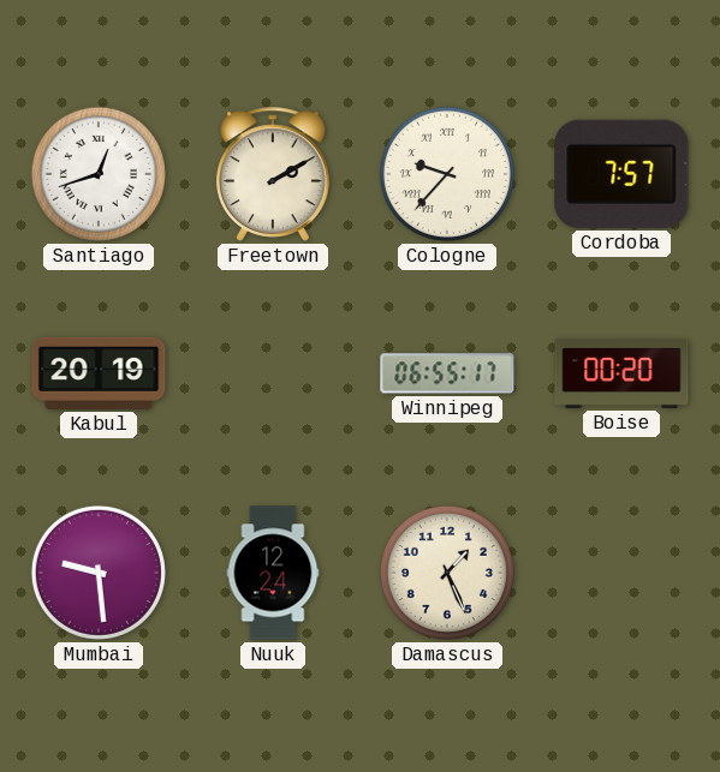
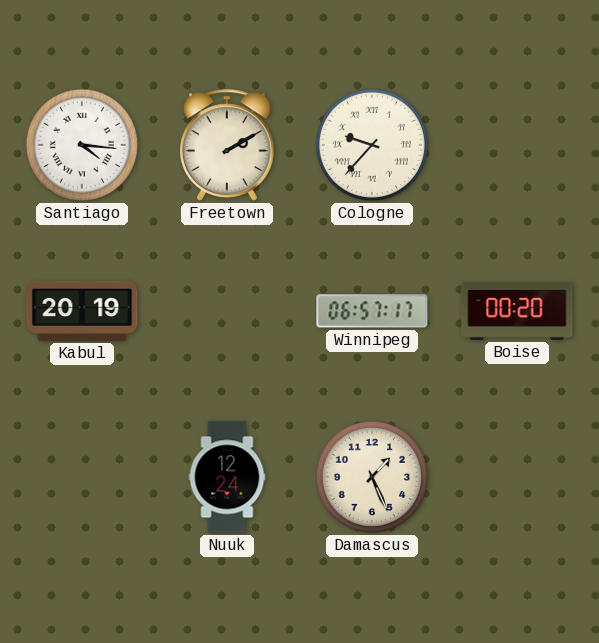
Santiago: 12:42 -> 4:16 (82, 145)
Cordoba: 7:57 -> none (621, 174)
Winnipeg: 06:55 -> 06:57 (372, 311)
Mumbai: 9:29 -> none (99, 573)
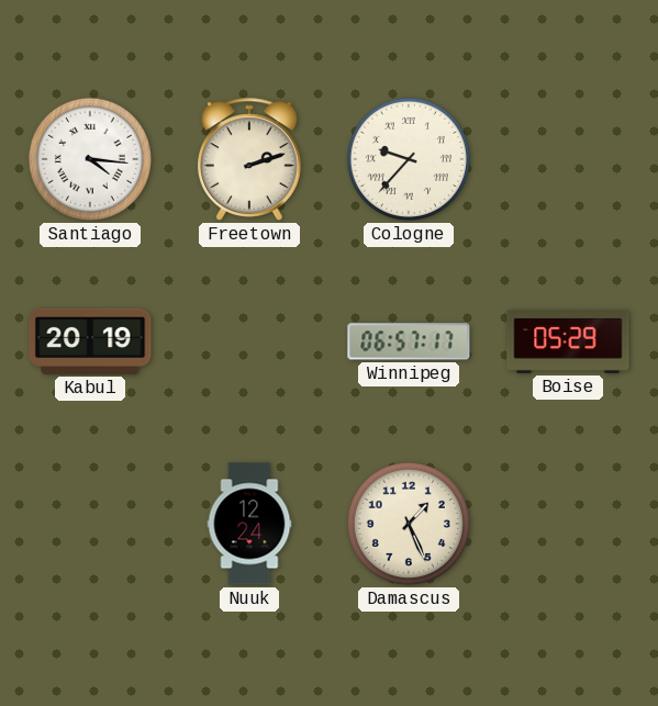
Freetown: 2:10 -> 2:12 (250, 159)
Boise: 00:20 -> 05:29 (568, 341)
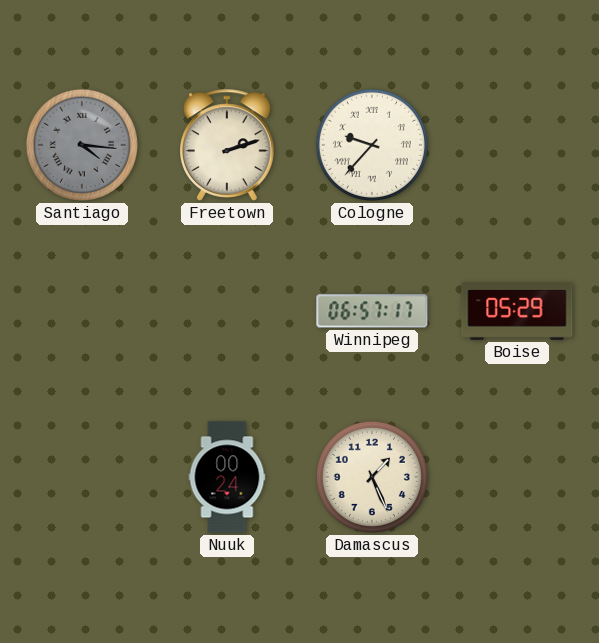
Santiago dial: white -> grey (82, 145)
Kabul: 20:19 -> none (90, 341)
Nuuk: 12:24 -> 00:24 (227, 477)
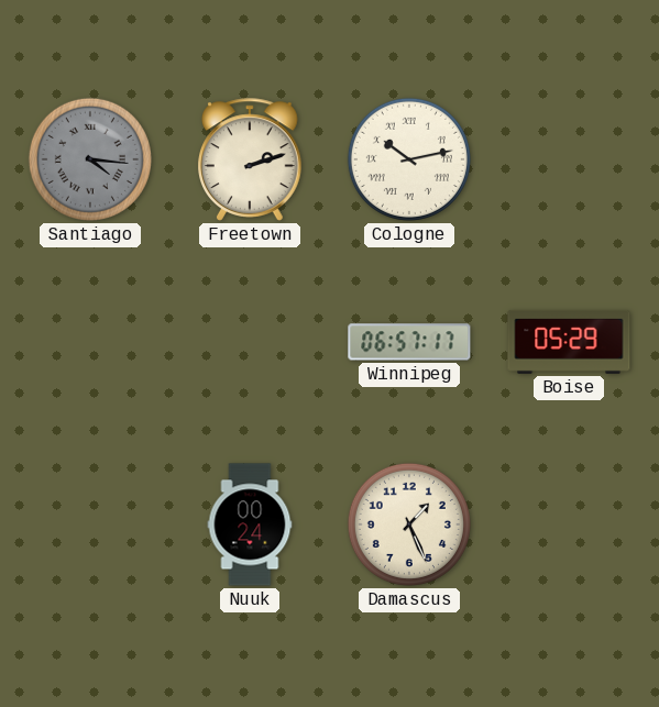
Cologne: 9:37 -> 10:13 (409, 159)
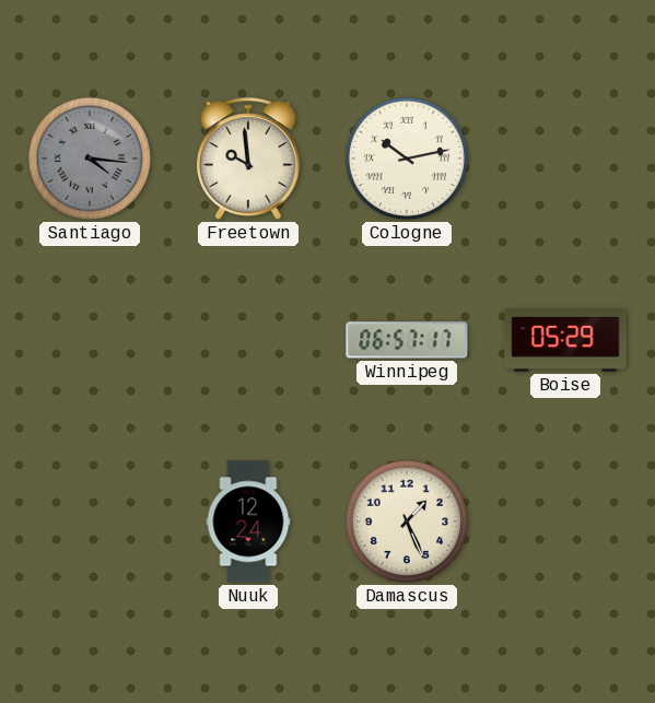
Freetown: 2:12 -> 9:59 (249, 159)
Nuuk: 00:24 -> 12:24 (248, 522)
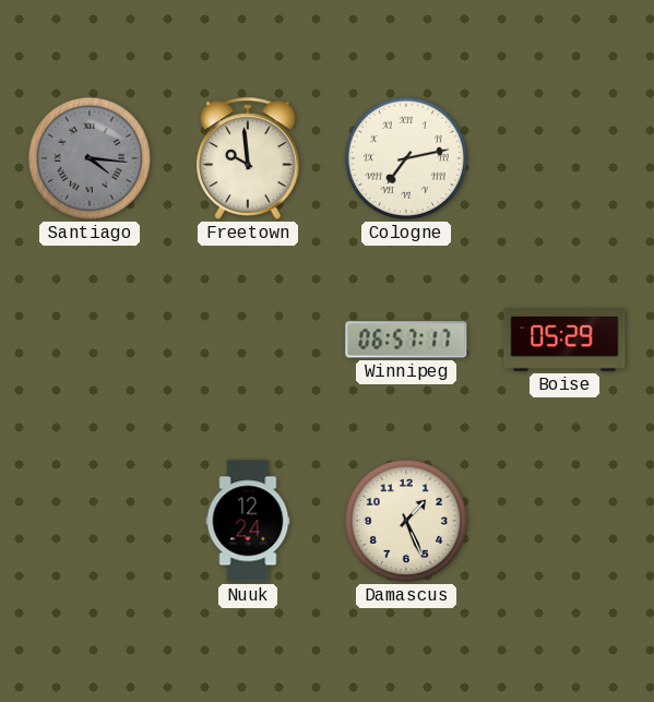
Cologne: 10:13 -> 7:13 (406, 158)
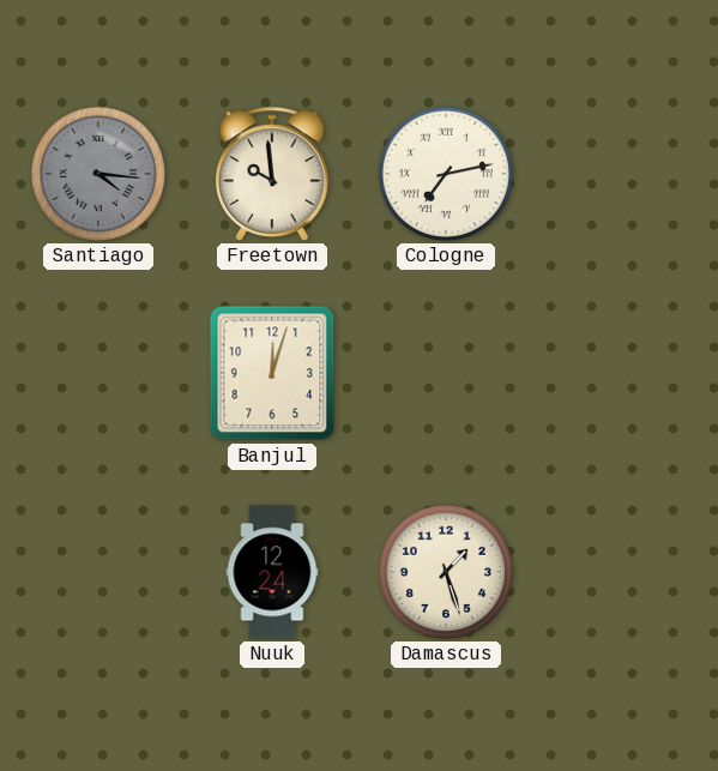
Banjul: none -> 12:03 (272, 373)
Winnipeg: 06:57 -> none (406, 340)
Boise: 05:29 -> none (564, 340)
Damascus: 1:26 -> 1:27 (446, 572)
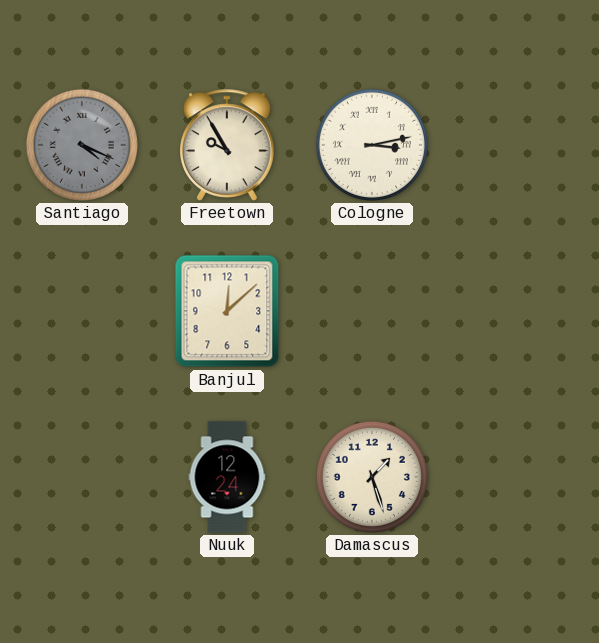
Santiago: 4:16 -> 4:19 (82, 145)
Freetown: 9:59 -> 9:55 (228, 145)
Cologne: 7:13 -> 3:13 (372, 145)
Banjul: 12:03 -> 12:08 (227, 311)
